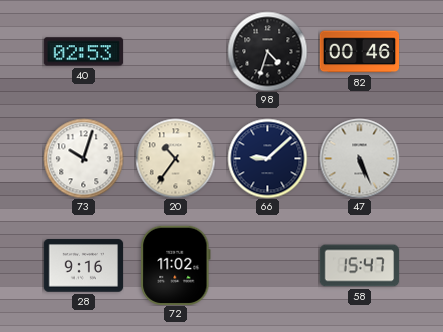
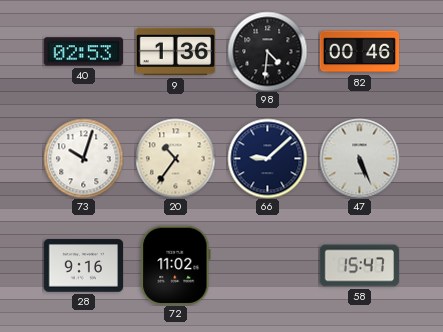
9: none -> 1:36 (175, 52)
98: 4:33 -> 4:31 (267, 51)
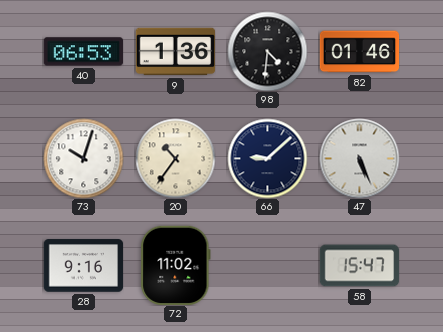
40: 02:53 -> 06:53 (83, 52)
82: 00:46 -> 01:46 (359, 52)
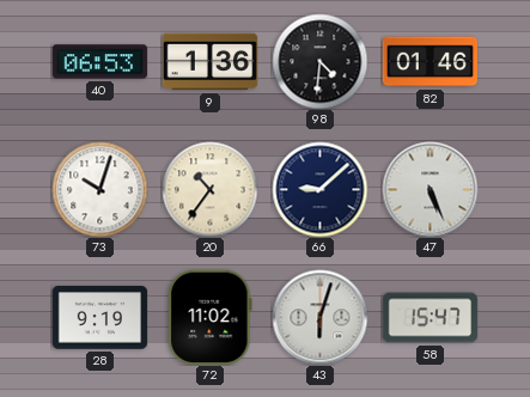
28: 9:16 -> 9:19 (99, 318)
43: none -> 6:03 (319, 317)
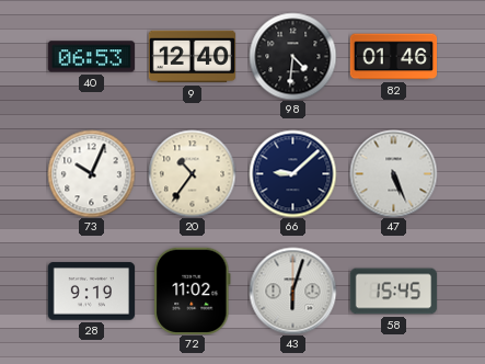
9: 1:36 -> 12:40 (192, 57)
73: 10:03 -> 10:04 (91, 173)
58: 15:47 -> 15:45 (393, 292)
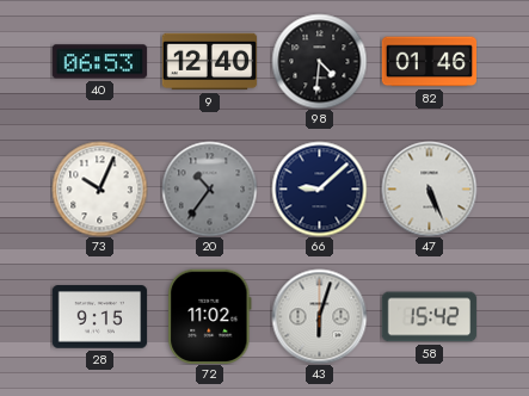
20 dial: cream -> grey (209, 188)
28: 9:19 -> 9:15 (99, 317)
58: 15:45 -> 15:42 (429, 317)
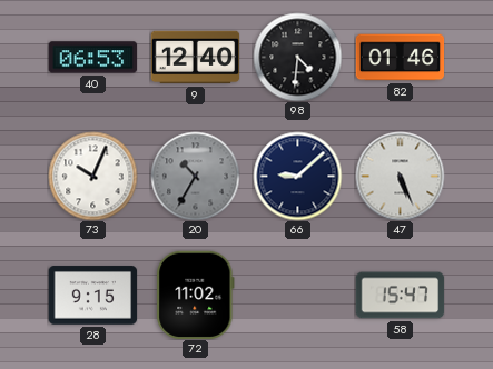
20: 10:36 -> 10:35 (195, 176)
43: 6:03 -> none (319, 316)
58: 15:42 -> 15:47 (400, 296)
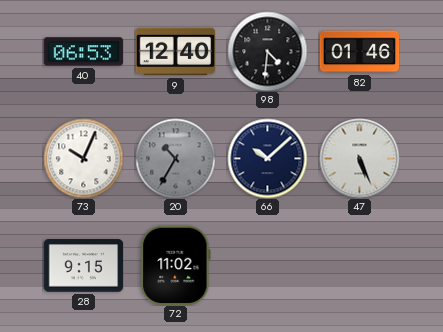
66: 9:08 -> 10:08 (267, 158)
58: 15:47 -> none (400, 296)
